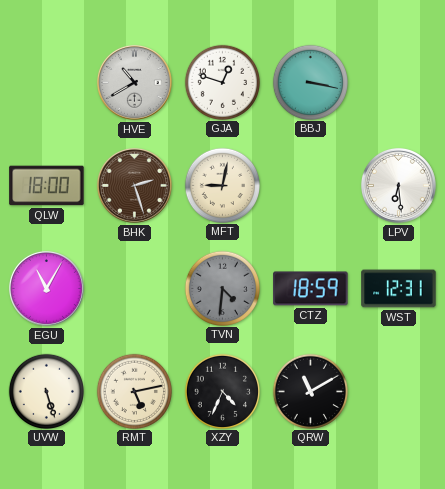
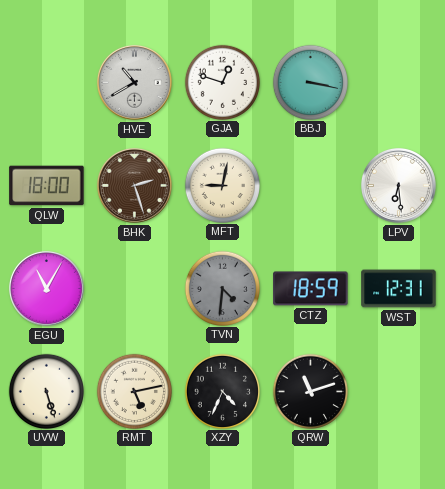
QRW: 11:10 -> 11:12 (310, 391)
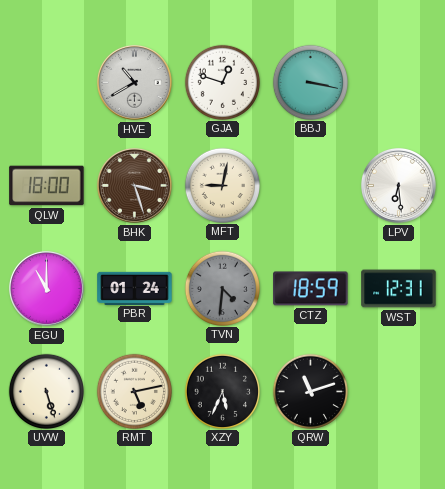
BHK: 2:27 -> 3:27 (135, 186)
EGU: 11:05 -> 11:00 (47, 289)
PBR: none -> 01:24 (135, 288)
XZY: 4:34 -> 5:34 (222, 391)
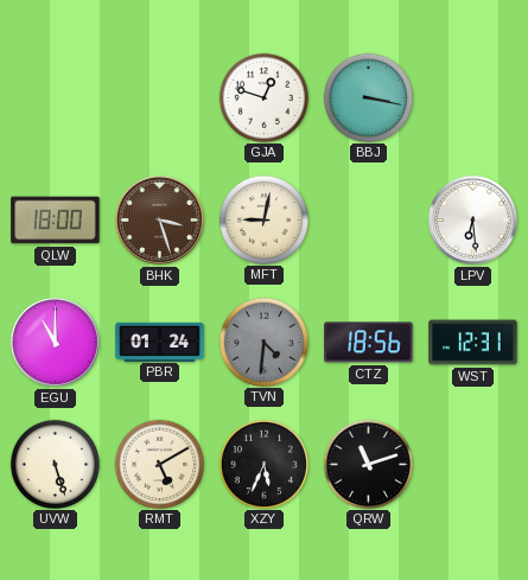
HVE: 10:40 -> none (135, 83)
CTZ: 18:59 -> 18:56 (369, 343)
RMT: 5:13 -> 5:10 (159, 464)
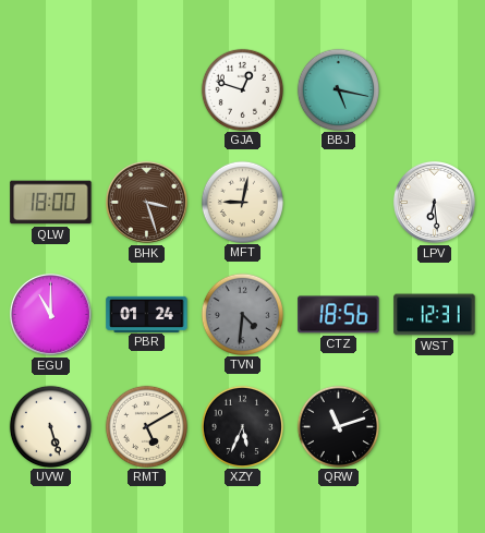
BBJ: 3:17 -> 5:17 (338, 89)
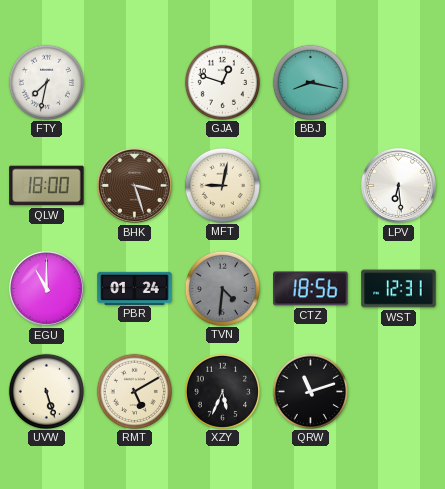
FTY: none -> 7:32 (46, 82)
BBJ: 5:17 -> 8:17 (310, 82)
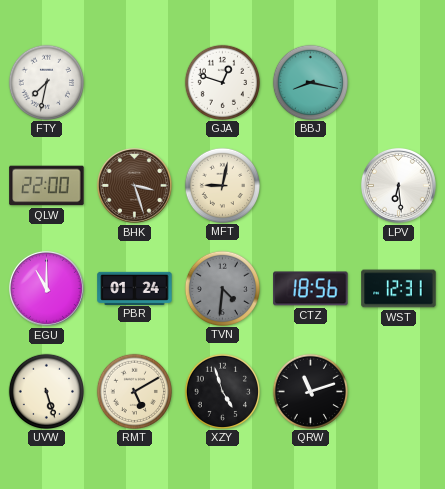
QLW: 18:00 -> 22:00 (47, 186)
XZY: 5:34 -> 4:57 (222, 391)
